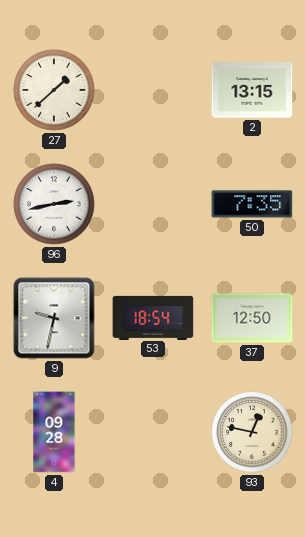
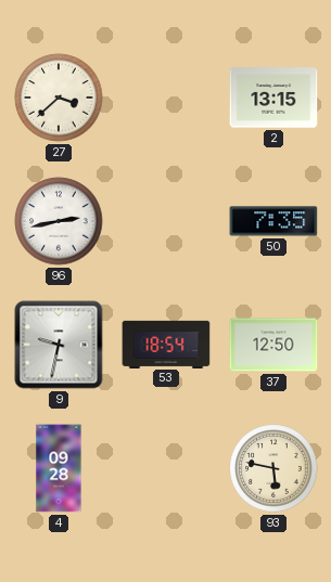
27: 1:38 -> 3:38 (59, 98)
93: 12:47 -> 5:47 (273, 468)
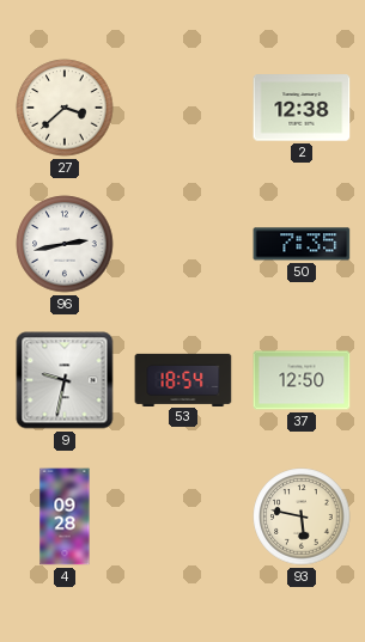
2: 13:15 -> 12:38 (302, 108)
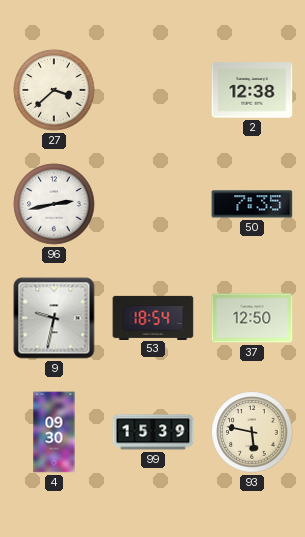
4: 09:28 -> 09:30 (54, 432)
99: none -> 15:39 (153, 432)
